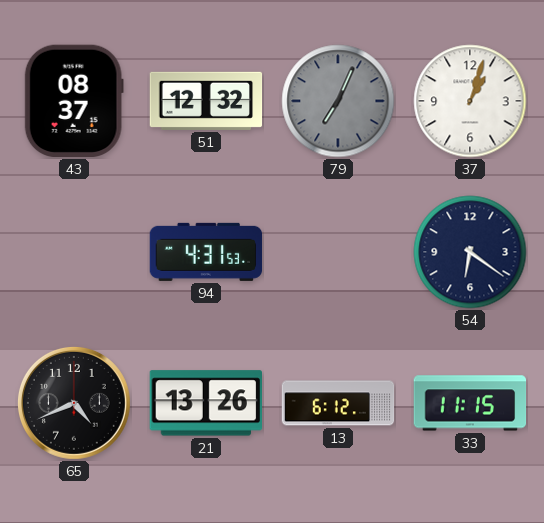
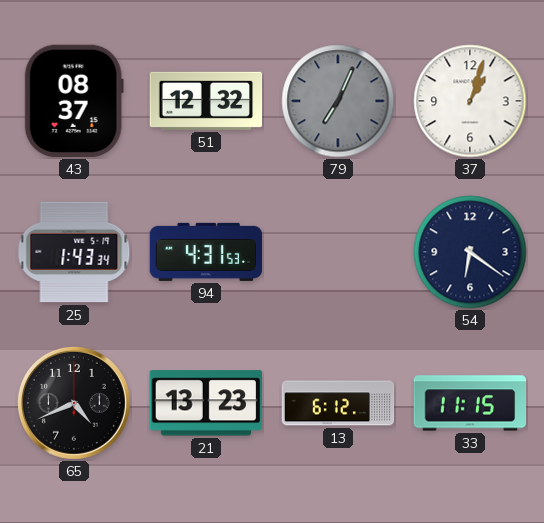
25: none -> 1:43 (74, 252)
21: 13:26 -> 13:23 (205, 403)
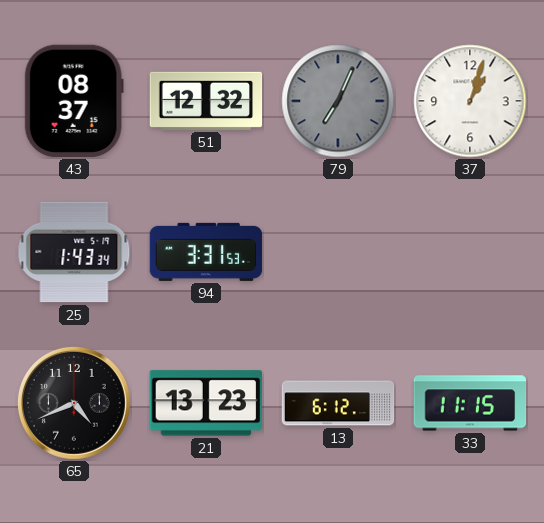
94: 4:31 -> 3:31 (206, 252)
54: 6:21 -> none (470, 252)
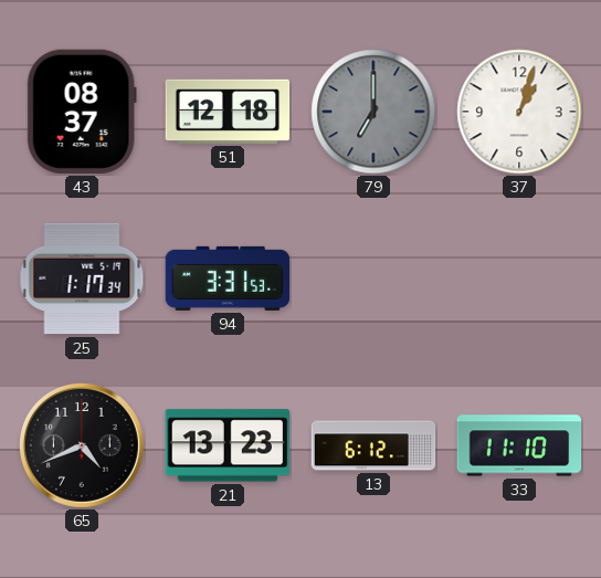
51: 12:32 -> 12:18 (228, 112)
79: 7:04 -> 7:00 (373, 112)
25: 1:43 -> 1:17 (82, 279)
33: 11:15 -> 11:10 (519, 445)
